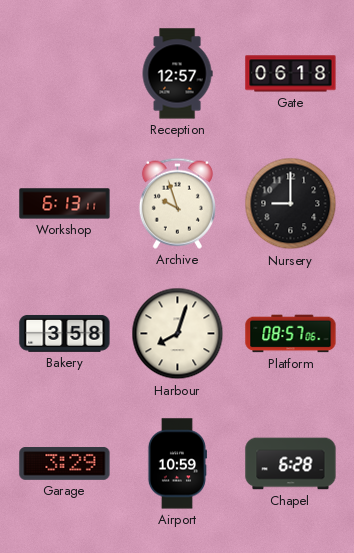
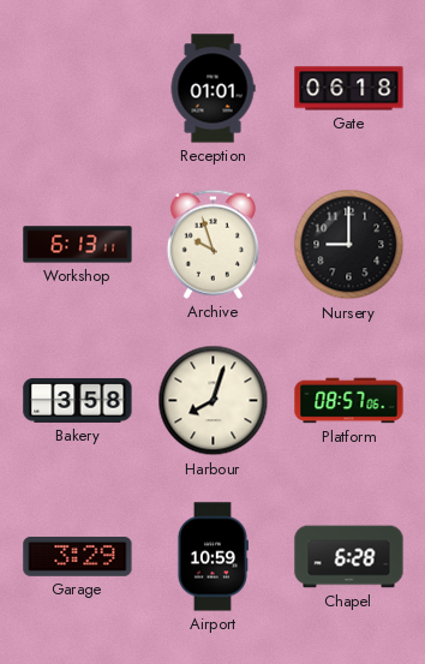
Reception: 12:57 -> 01:01 (212, 89)
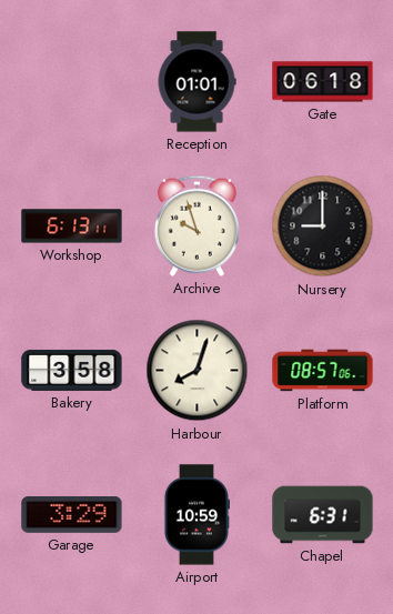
Chapel: 6:28 -> 6:31 (323, 515)
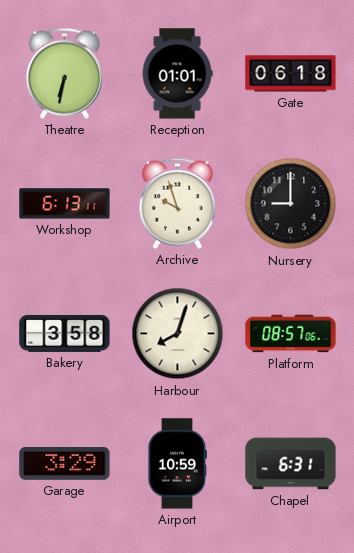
Theatre: none -> 6:32 (64, 73)
